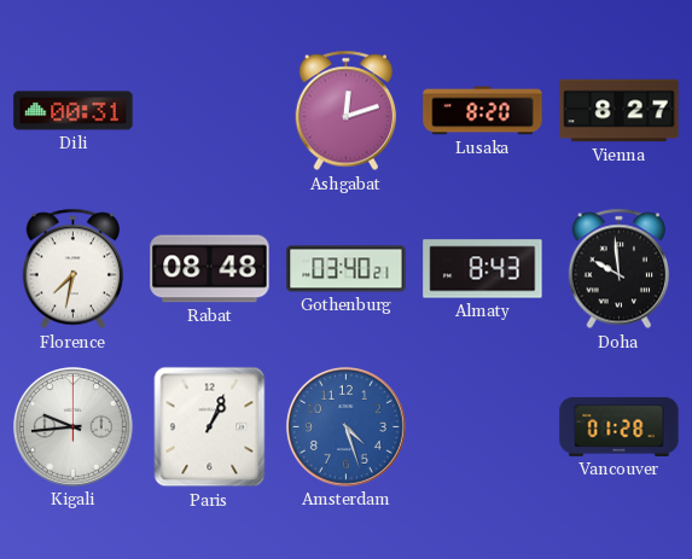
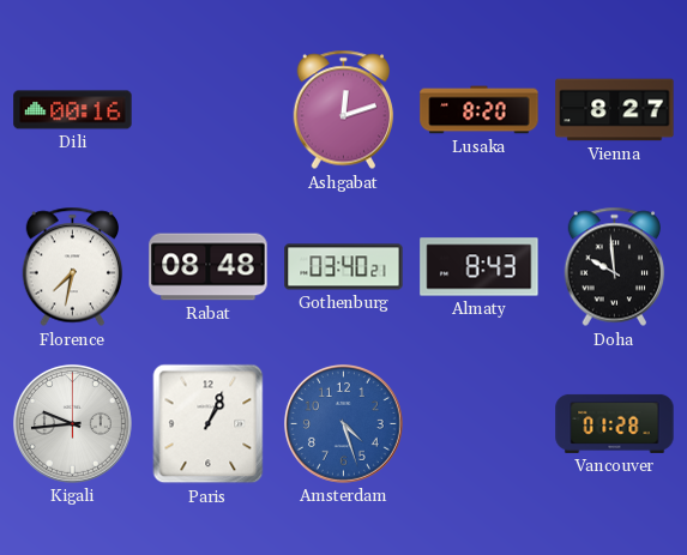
Dili: 00:31 -> 00:16 (73, 110)
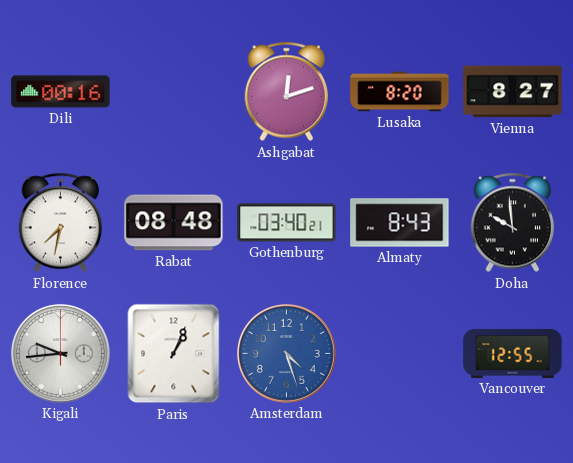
Vancouver: 01:28 -> 12:55 (513, 353)
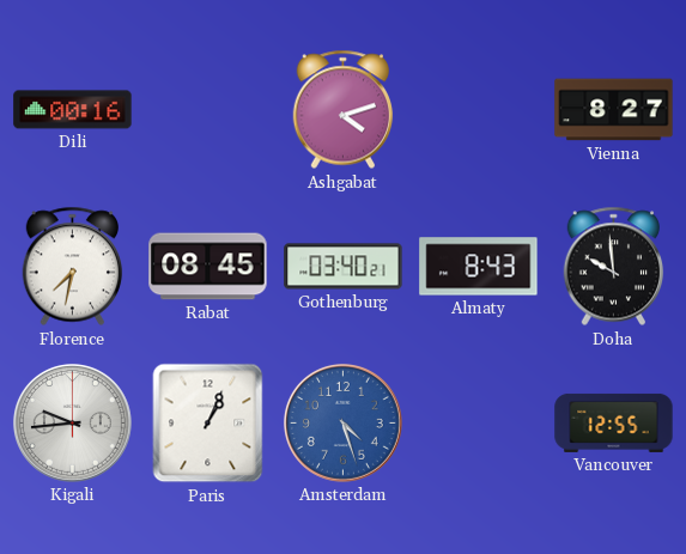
Ashgabat: 12:12 -> 4:12 (344, 110)
Lusaka: 8:20 -> none (400, 92)
Rabat: 08:48 -> 08:45 (208, 267)
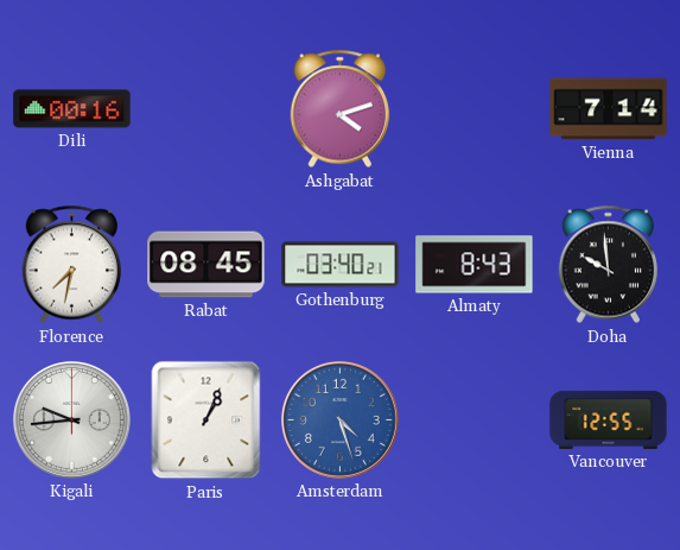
Vienna: 8:27 -> 7:14 (609, 109)
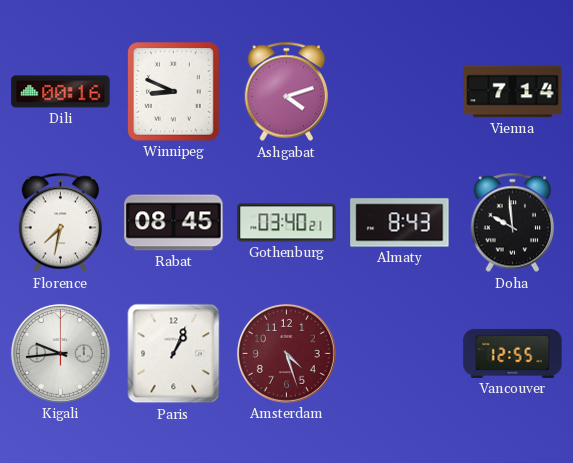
Winnipeg: none -> 8:49 (174, 92)
Amsterdam dial: blue -> burgundy (286, 353)
